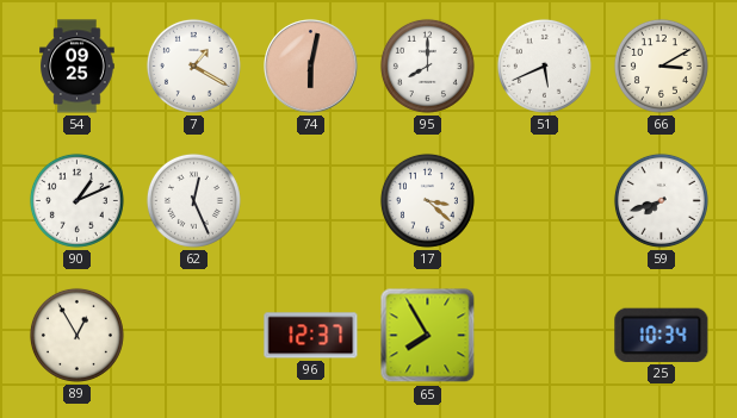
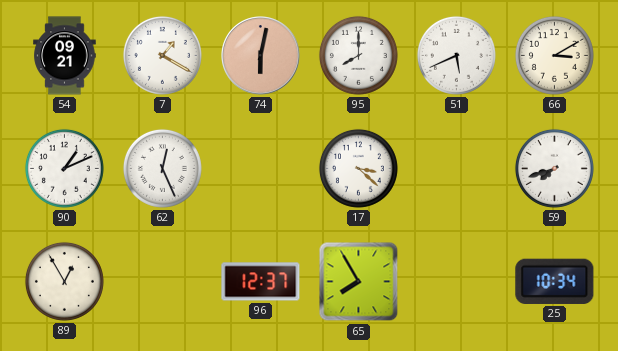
54: 09:25 -> 09:21 (65, 56)
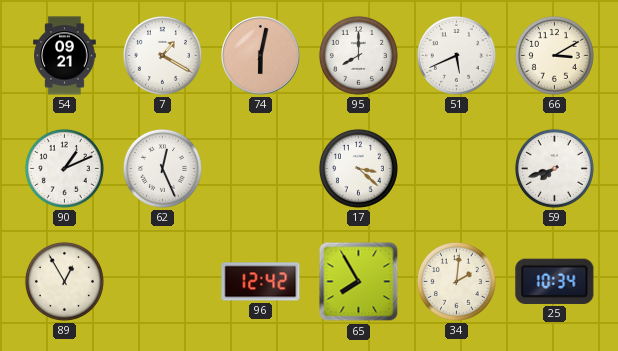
96: 12:37 -> 12:42 (261, 282)
34: none -> 2:01 (456, 281)
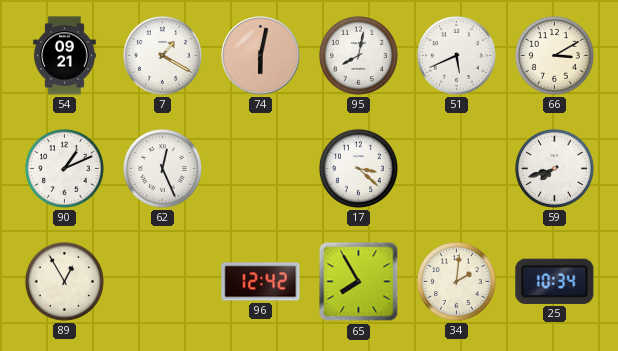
95: 8:00 -> 8:02 (358, 55)
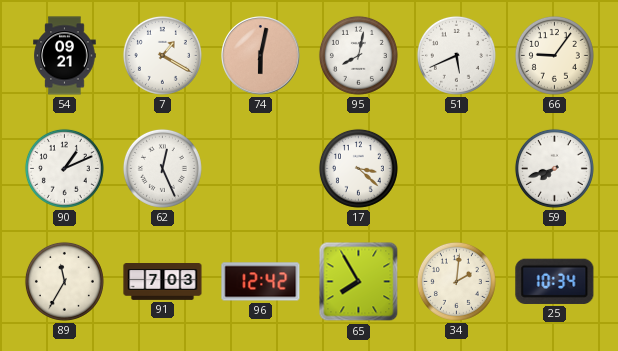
66: 3:10 -> 9:06 (554, 55)
89: 12:55 -> 11:35 (64, 281)
91: none -> 7:03 (163, 282)
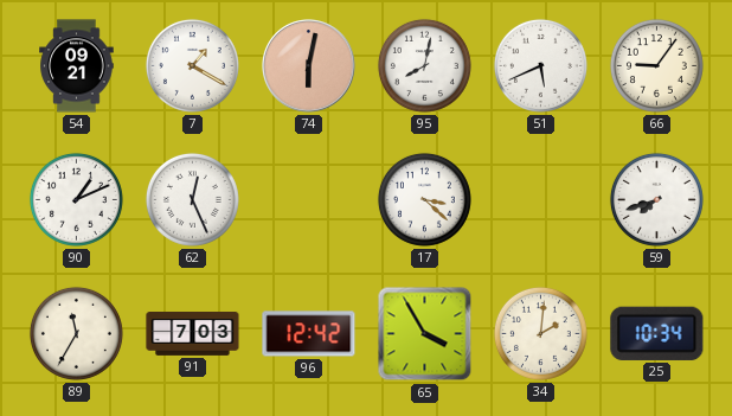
65: 7:55 -> 3:55 (425, 334)
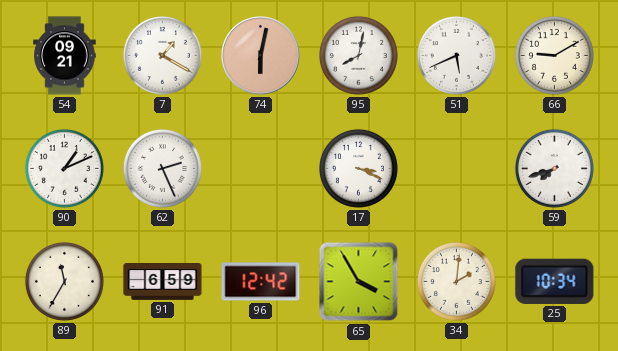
66: 9:06 -> 9:10 (554, 55)
62: 12:26 -> 2:26 (162, 168)
17: 3:22 -> 3:19 (358, 168)
91: 7:03 -> 6:59 (163, 282)
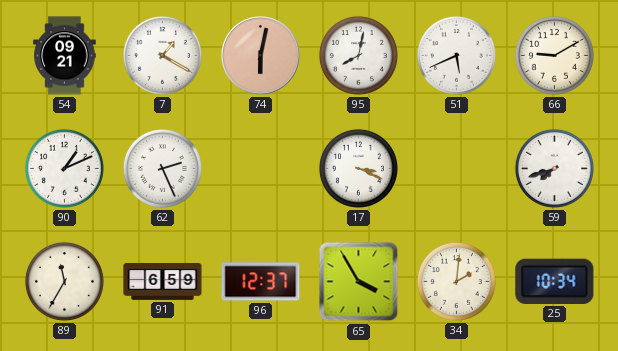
96: 12:42 -> 12:37 (261, 282)
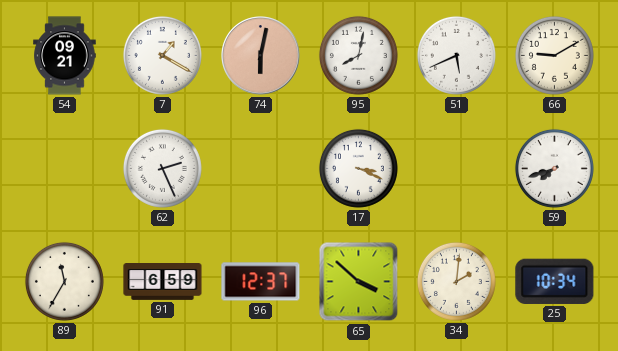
90: 1:11 -> none (64, 168)
65: 3:55 -> 3:52 (359, 282)
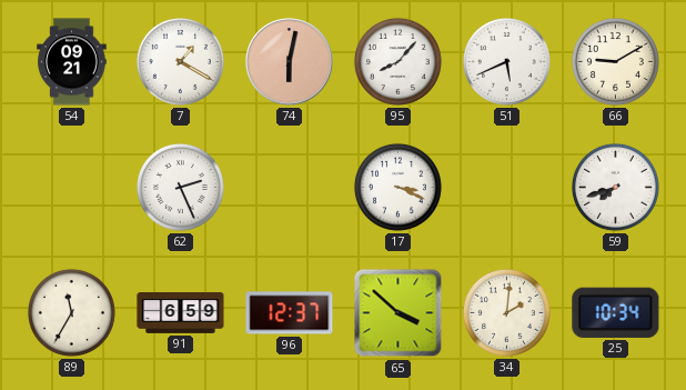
95: 8:02 -> 8:07 (397, 61)
